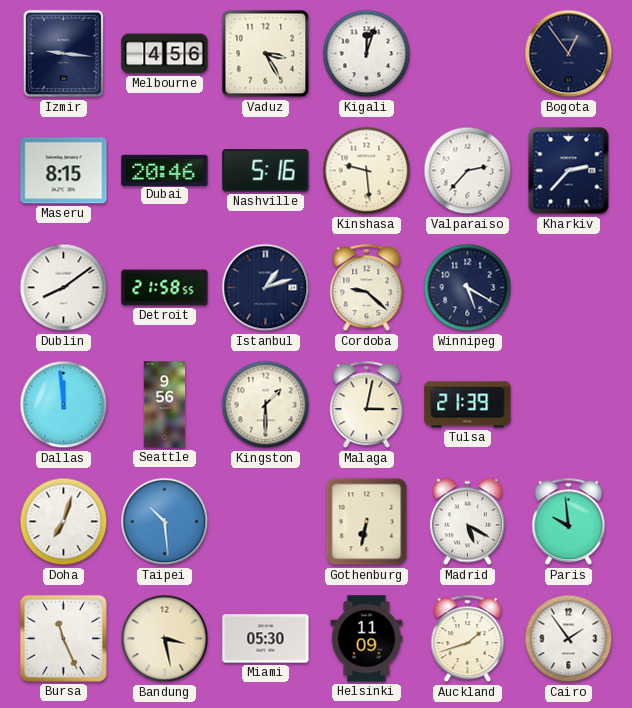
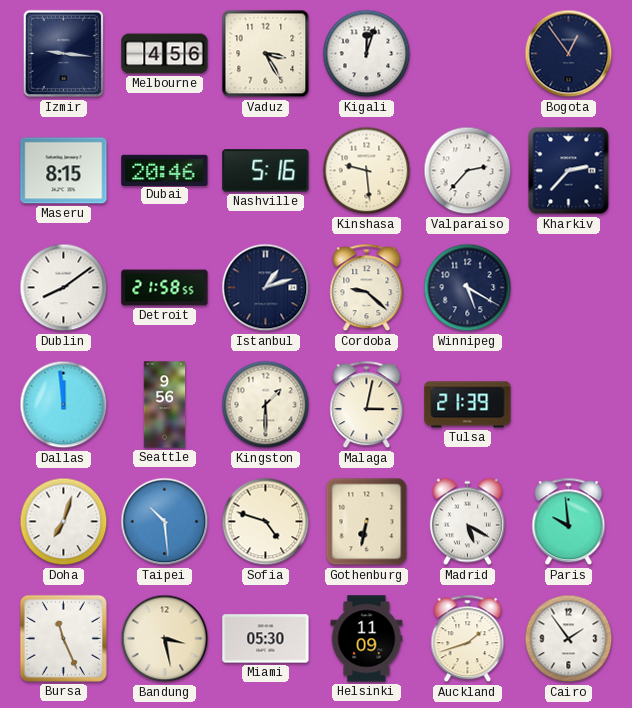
Sofia: none -> 4:48 (266, 522)
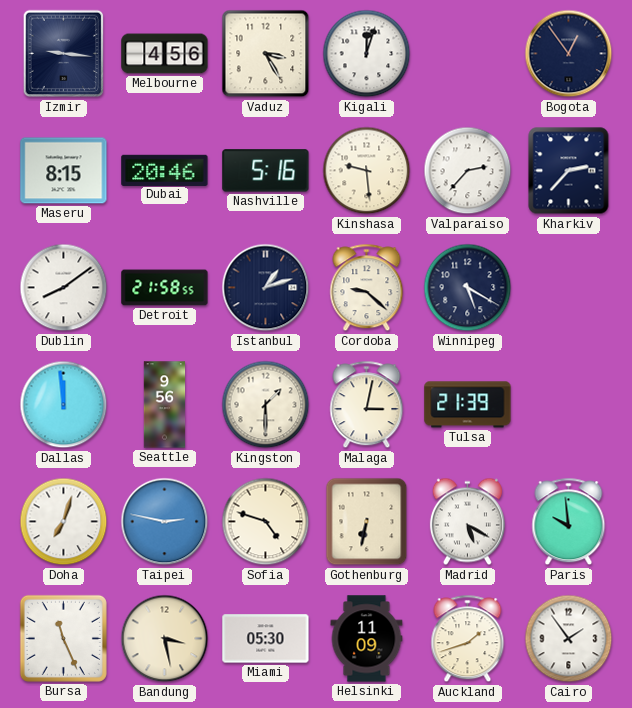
Taipei: 10:29 -> 2:47 (165, 522)
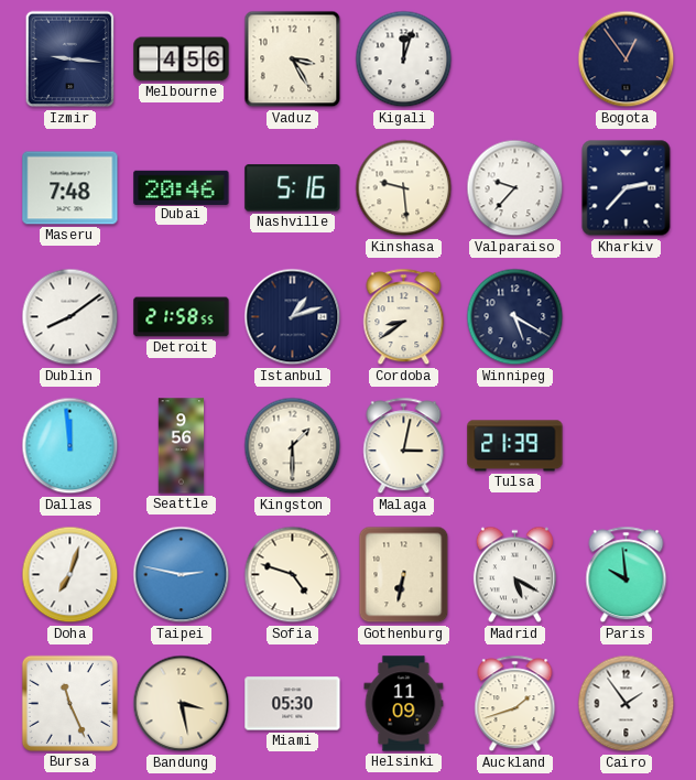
Maseru: 8:15 -> 7:48 (70, 188)
Valparaiso: 2:37 -> 9:37 (515, 188)
Cordoba: 9:22 -> 8:39 (404, 317)
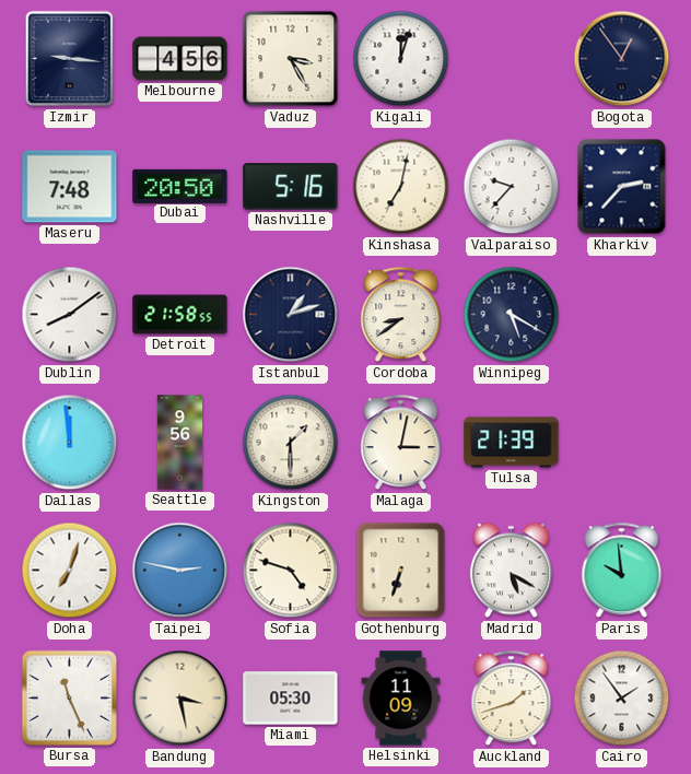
Dubai: 20:46 -> 20:50 (180, 186)
Kinshasa: 9:29 -> 7:02 (401, 187)
Gothenburg: 6:32 -> 6:33 (401, 571)
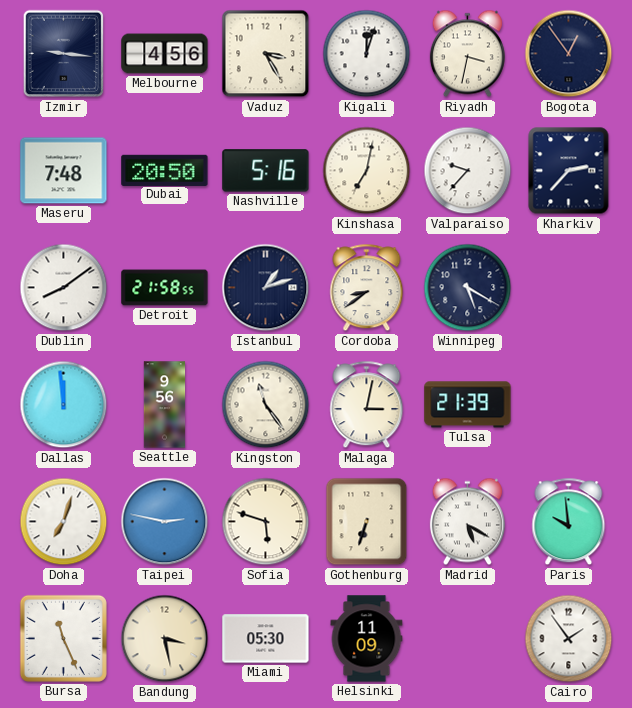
Riyadh: none -> 3:32 (467, 54)
Kingston: 1:30 -> 11:24 (266, 405)
Sofia: 4:48 -> 5:48 (266, 522)
Auckland: 1:42 -> none (512, 699)
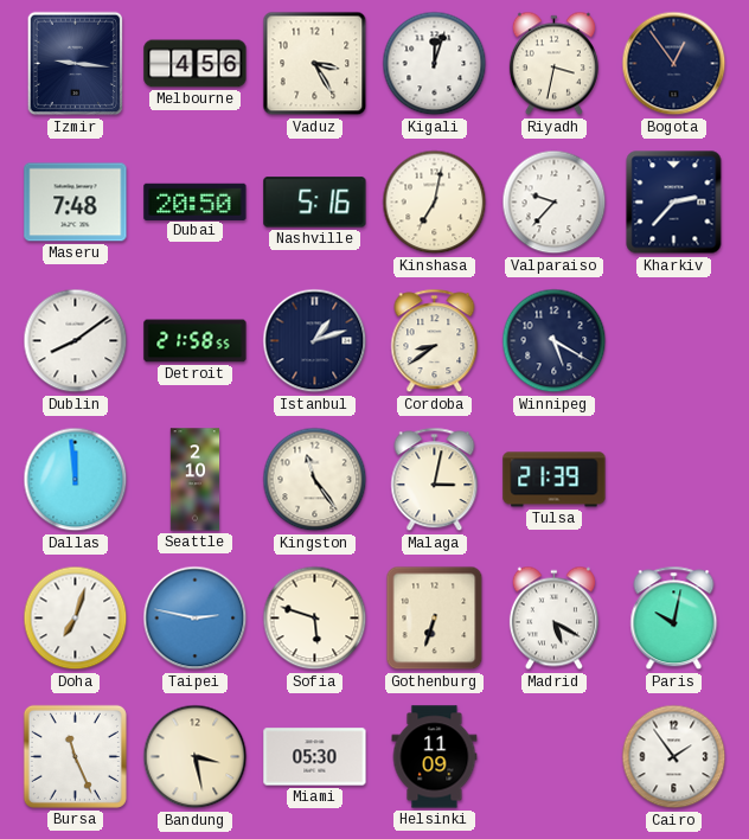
Seattle: 9:56 -> 2:10 (196, 480)
Paris: 9:59 -> 10:02 (674, 619)
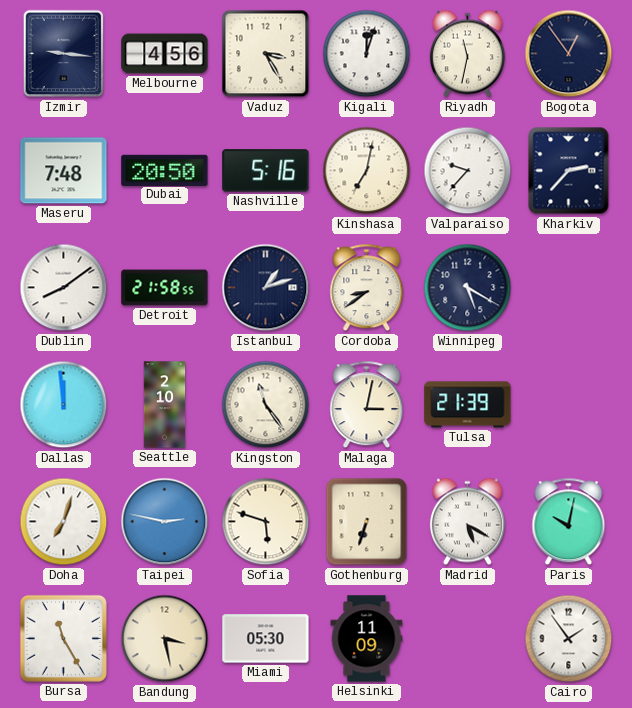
Riyadh: 3:32 -> 11:32 (467, 54)
Bursa: 11:26 -> 11:25 (63, 638)
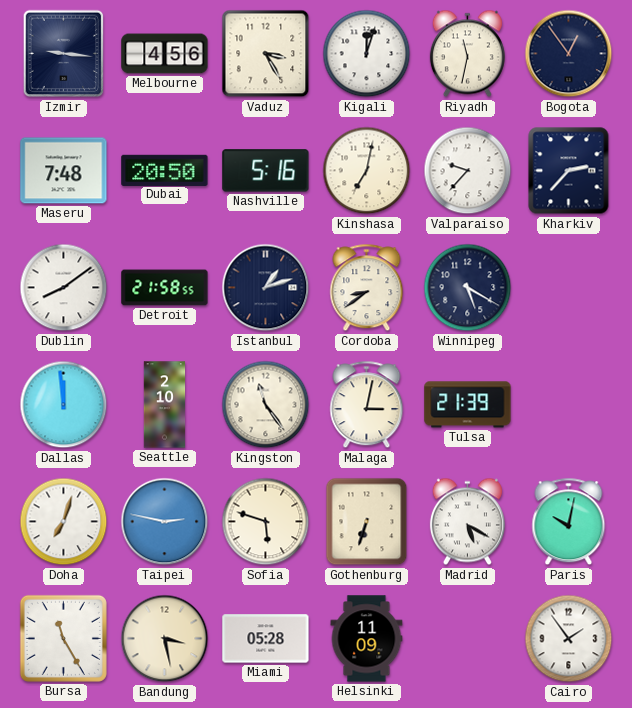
Miami: 05:30 -> 05:28 (266, 639)
